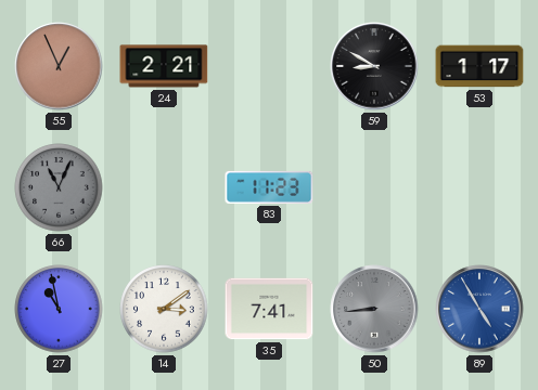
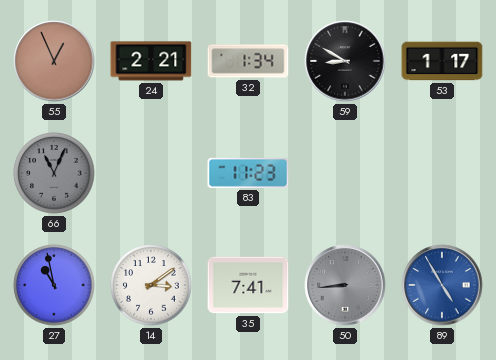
32: none -> 1:34 (248, 61)
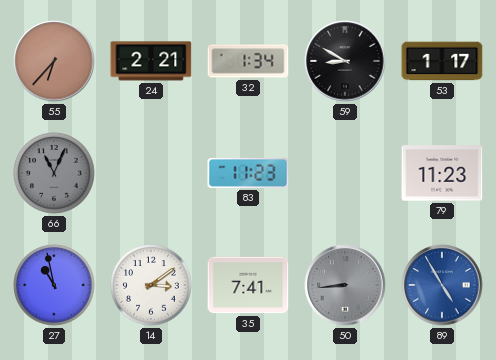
55: 12:56 -> 6:37 (54, 61)
79: none -> 11:23 (442, 173)
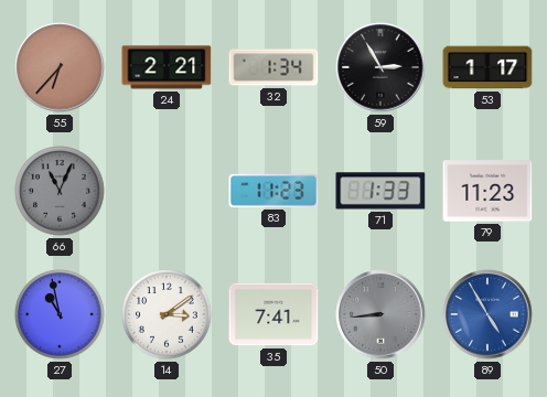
59: 8:50 -> 2:55 (380, 67)
71: none -> 1:33 (380, 191)
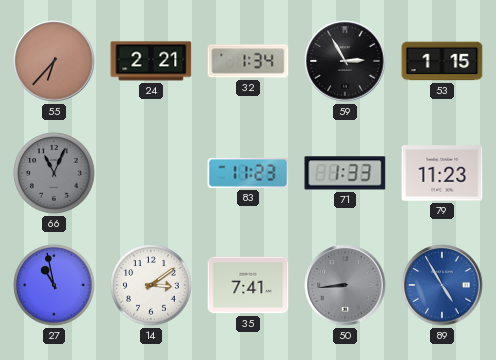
53: 1:17 -> 1:15 (442, 61)
